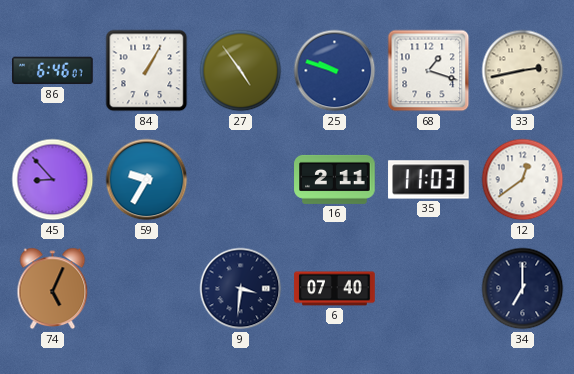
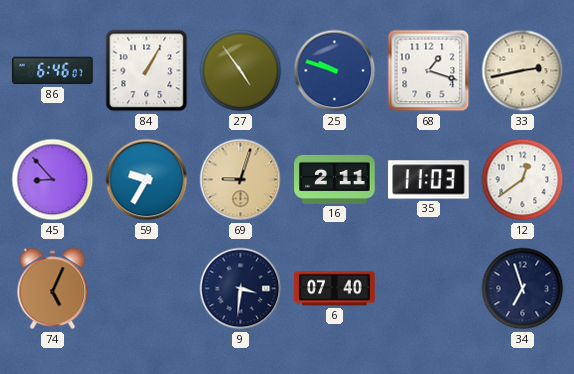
69: none -> 9:03 (241, 180)
34: 7:00 -> 6:57 (523, 289)
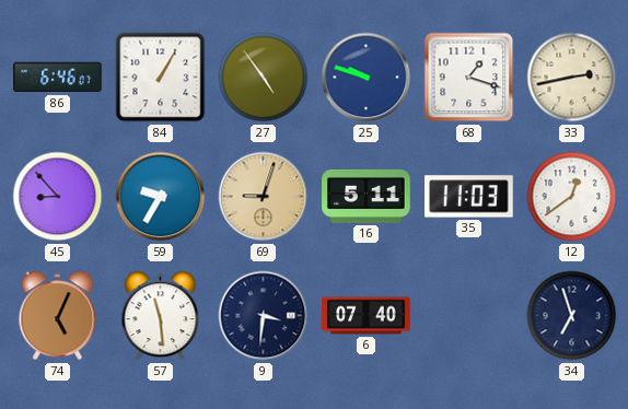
16: 2:11 -> 5:11 (367, 196)
57: none -> 11:29 (161, 316)
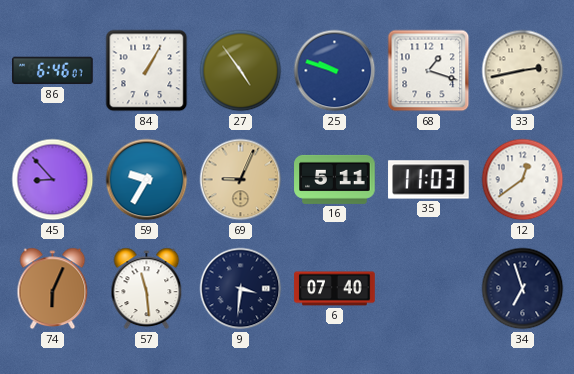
69: 9:03 -> 9:04 (241, 180)
74: 5:04 -> 6:04 (53, 289)
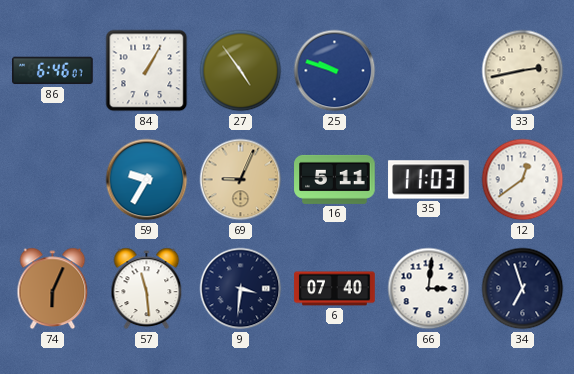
68: 1:18 -> none (429, 71)
45: 8:53 -> none (53, 180)
66: none -> 3:01 (429, 289)
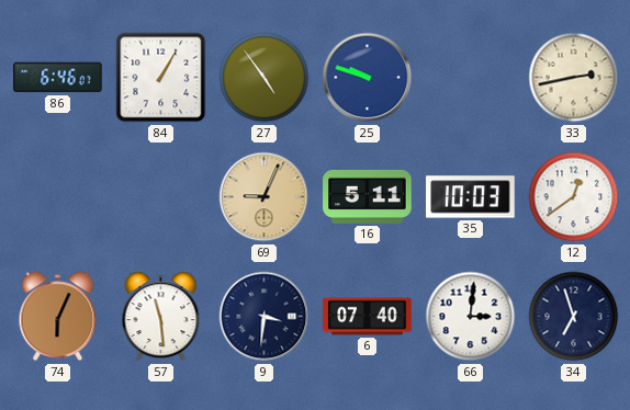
59: 9:35 -> none (147, 180)
35: 11:03 -> 10:03 (471, 197)
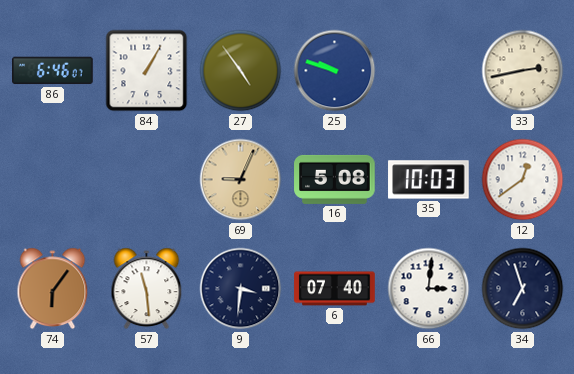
16: 5:11 -> 5:08 (335, 179)
74: 6:04 -> 6:06 (53, 289)
